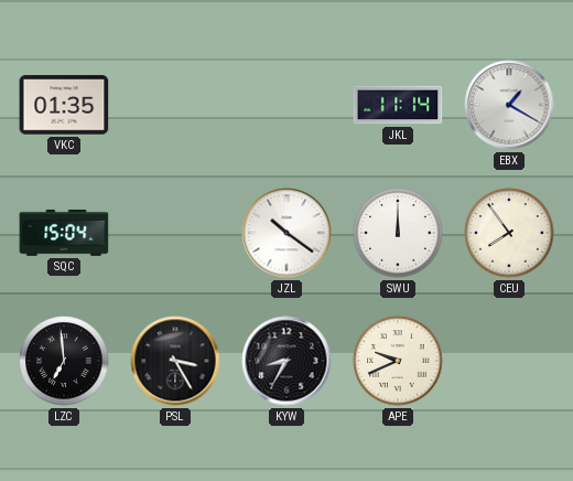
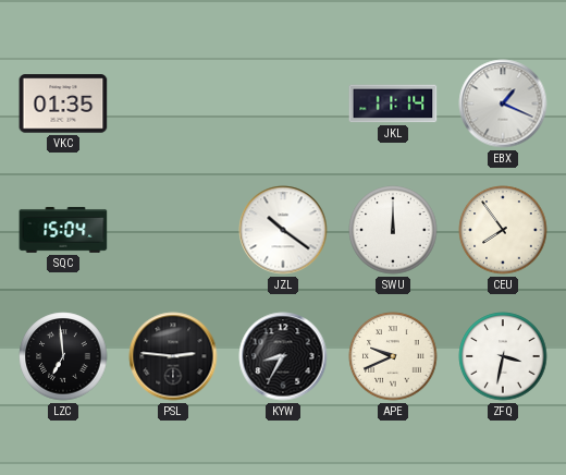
EBX: 1:20 -> 1:19 (503, 103)
PSL: 3:25 -> 2:46 (173, 356)
ZFQ: none -> 3:32 (503, 356)
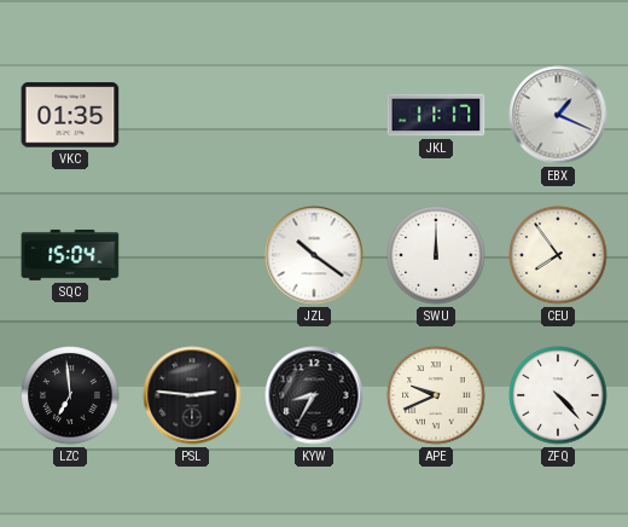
JKL: 11:14 -> 11:17 (436, 115)
ZFQ: 3:32 -> 4:23 (558, 395)
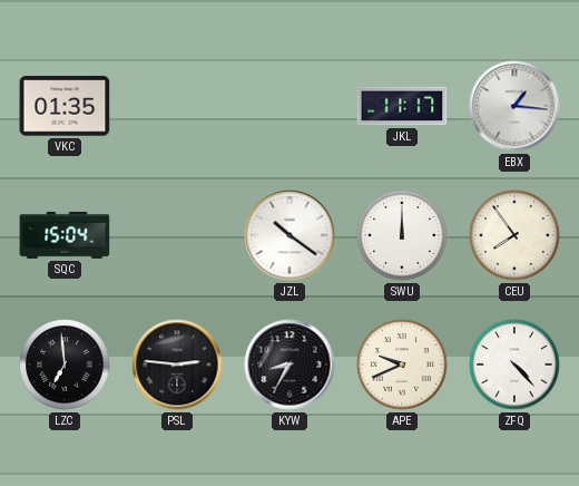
EBX: 1:19 -> 1:16 (514, 106)
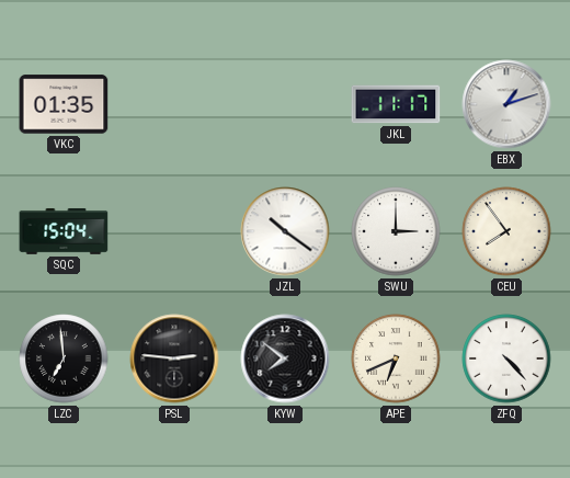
EBX: 1:16 -> 1:12 (506, 104)
SWU: 12:00 -> 3:00 (396, 231)
KYW: 8:35 -> 7:51 (285, 358)
APE: 9:41 -> 6:41 (396, 358)
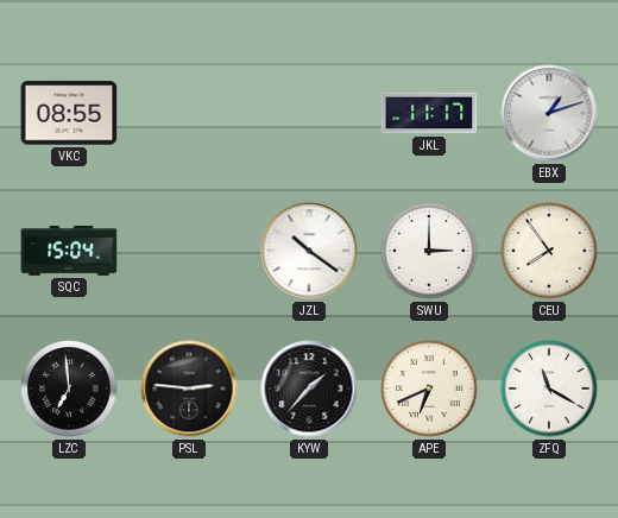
VKC: 01:35 -> 08:55 (69, 113)
KYW: 7:51 -> 1:37 (309, 389)
ZFQ: 4:23 -> 11:20 (549, 389)
